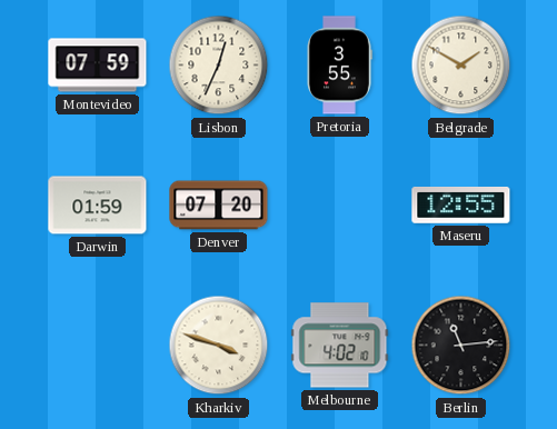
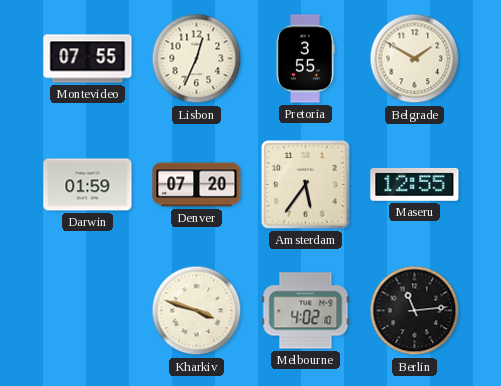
Montevideo: 07:59 -> 07:55 (88, 59)
Amsterdam: none -> 5:36 (306, 185)
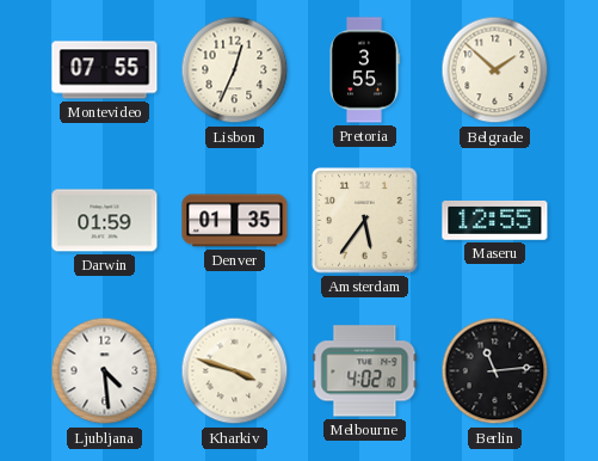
Belgrade: 1:50 -> 1:52 (495, 70)
Denver: 07:20 -> 01:35 (235, 221)
Ljubljana: none -> 4:29 (105, 371)
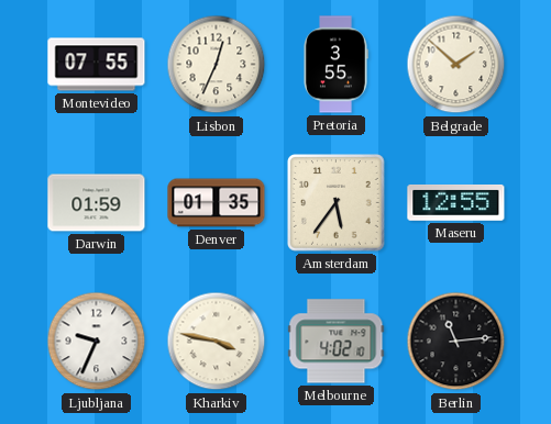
Ljubljana: 4:29 -> 9:34 (97, 342)
Kharkiv: 3:48 -> 3:47 (217, 342)
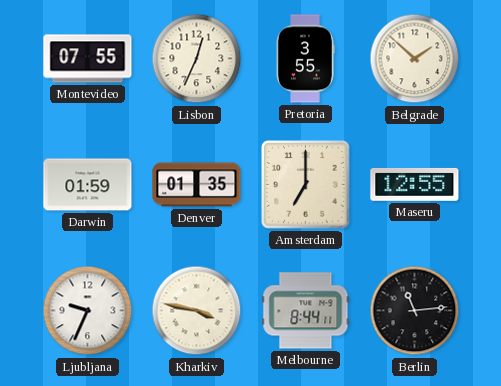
Amsterdam: 5:36 -> 7:00 (306, 185)
Melbourne: 4:02 -> 8:44 (306, 311)
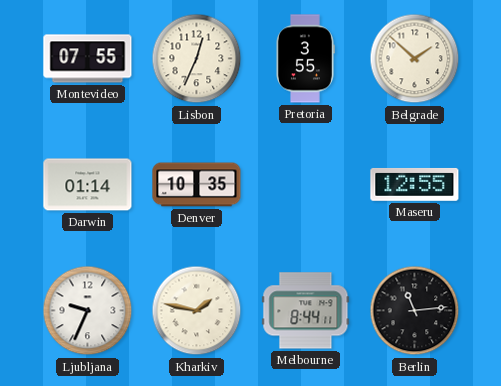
Darwin: 01:59 -> 01:14 (88, 185)
Denver: 01:35 -> 10:35 (197, 185)
Amsterdam: 7:00 -> none (306, 185)
Kharkiv: 3:47 -> 1:47 (197, 311)
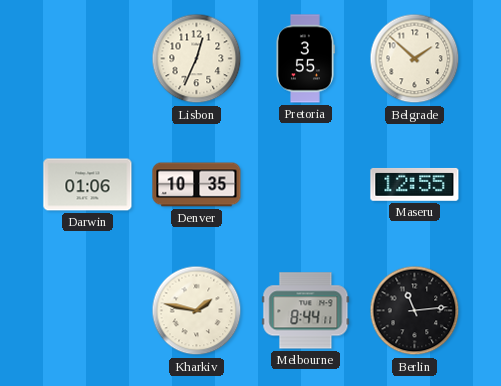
Montevideo: 07:55 -> none (88, 59)
Darwin: 01:14 -> 01:06 (88, 185)
Ljubljana: 9:34 -> none (88, 311)
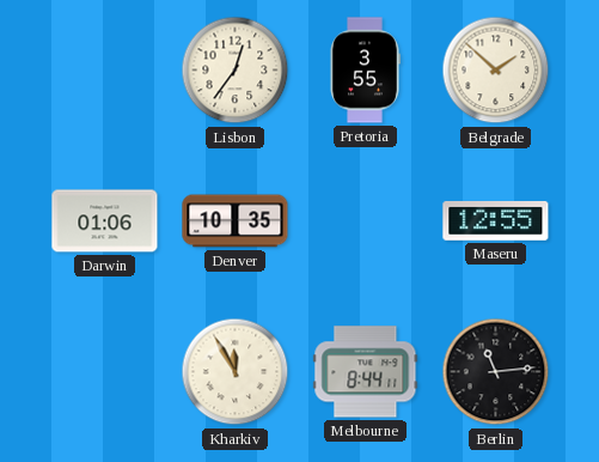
Lisbon: 12:34 -> 12:36 (236, 71)
Kharkiv: 1:47 -> 11:55 (236, 372)
